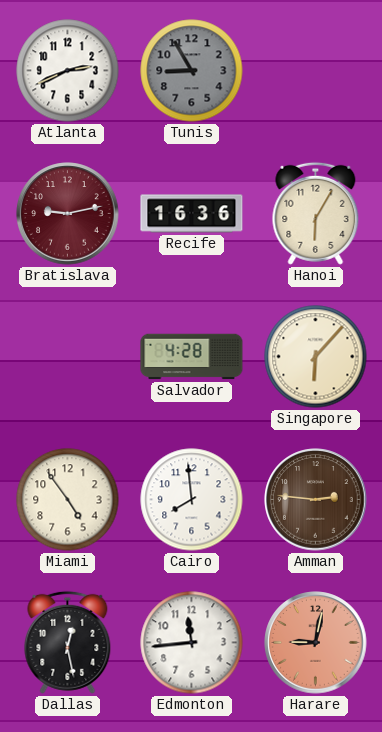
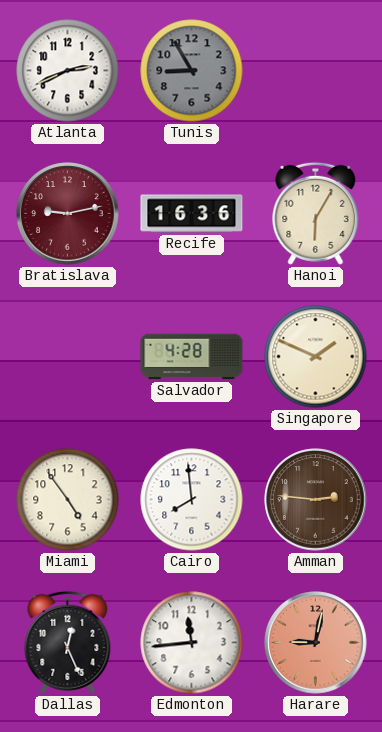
Singapore: 6:07 -> 1:49 (316, 357)
Dallas: 12:28 -> 12:26 (68, 642)
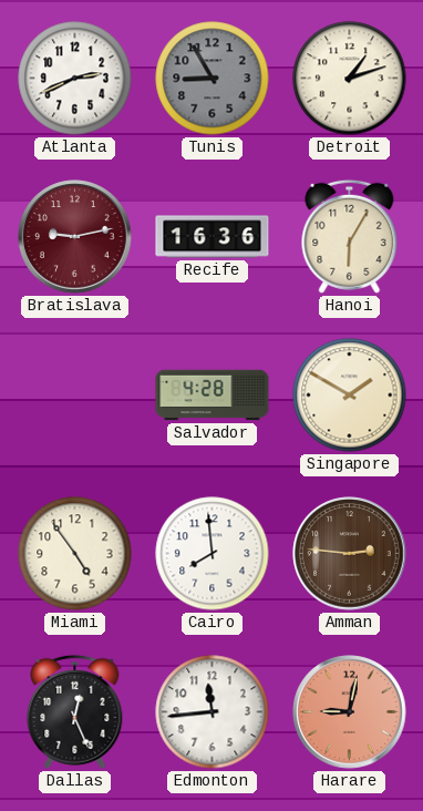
Detroit: none -> 1:12 (350, 79)
Singapore: 1:49 -> 1:50 (350, 396)
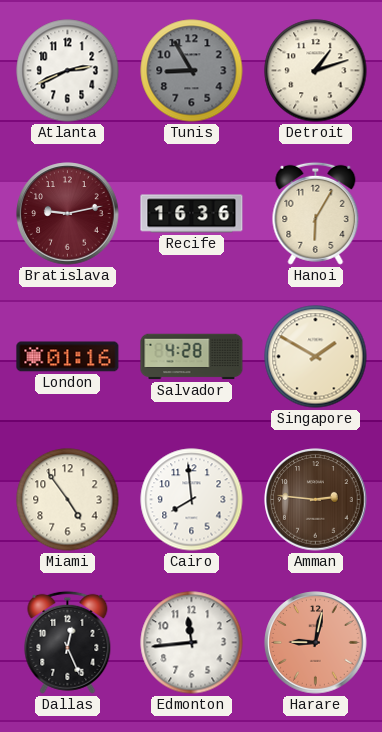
London: none -> 01:16 (68, 357)
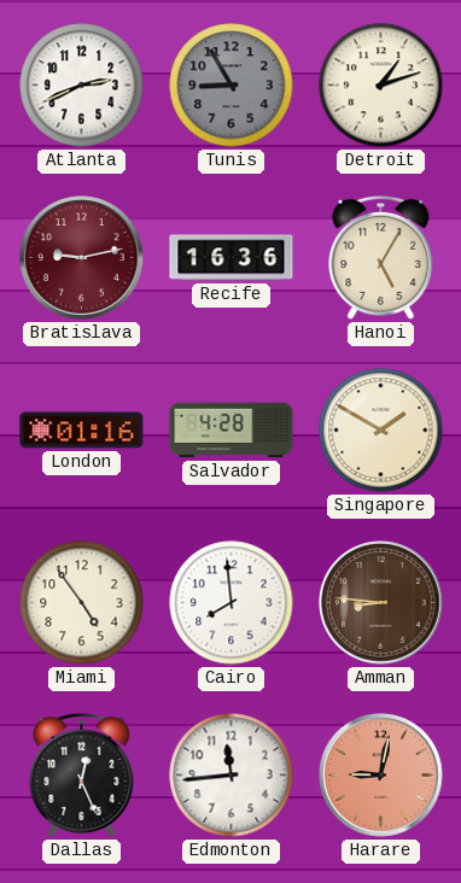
Hanoi: 6:05 -> 5:05 (381, 257)
Amman: 2:46 -> 8:46 (381, 603)
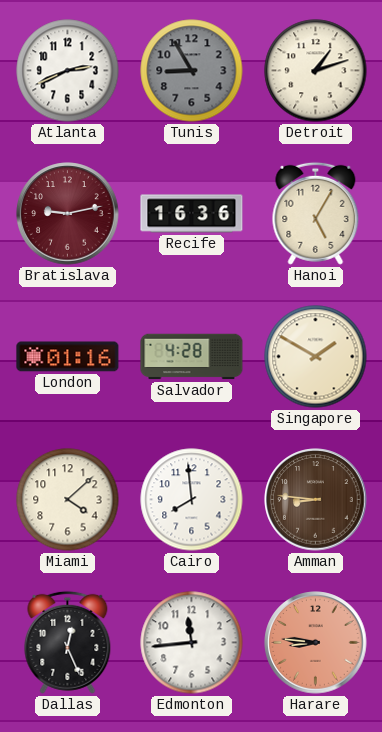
Miami: 4:54 -> 4:08 (68, 500)
Harare: 9:02 -> 8:46 (316, 643)
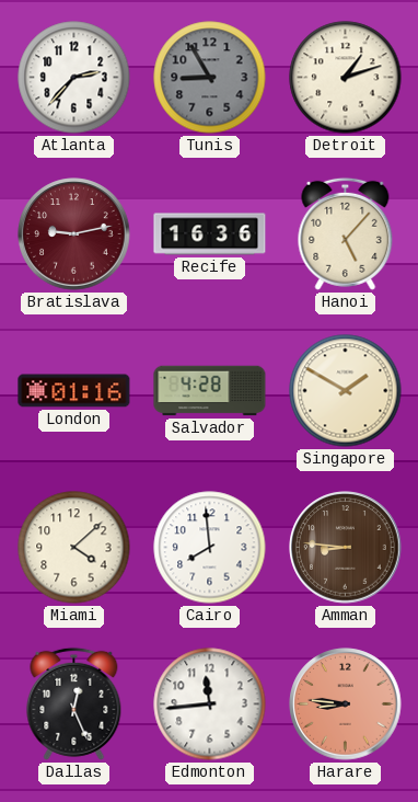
Atlanta: 2:41 -> 2:37 (74, 78)
Hanoi: 5:05 -> 5:07 (346, 233)
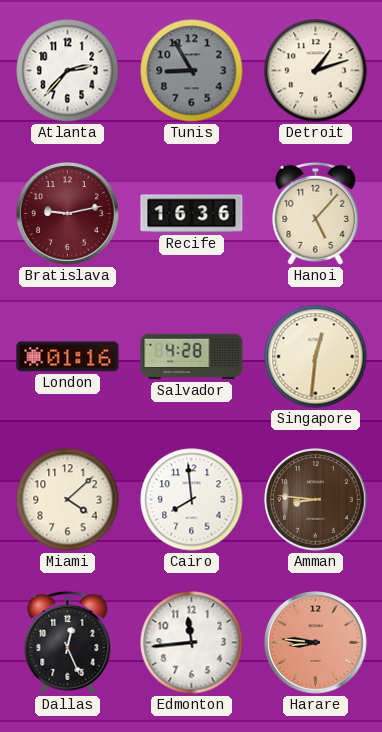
Singapore: 1:50 -> 12:31 (316, 357)
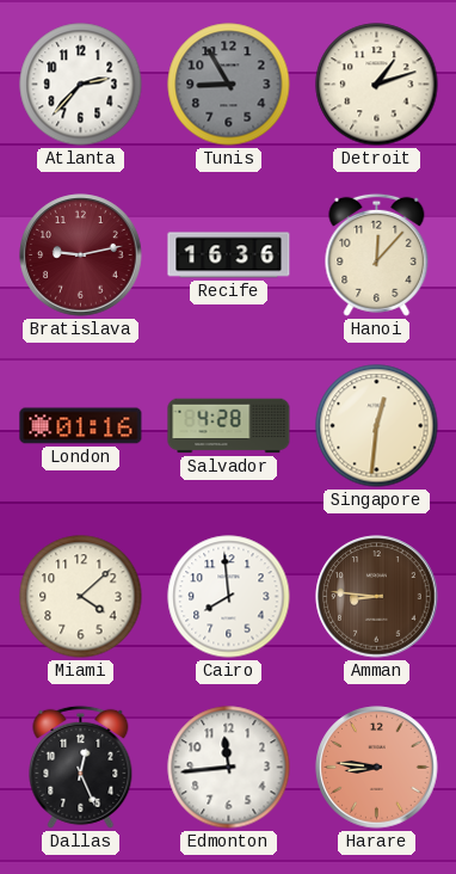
Hanoi: 5:07 -> 12:07 (377, 254)
